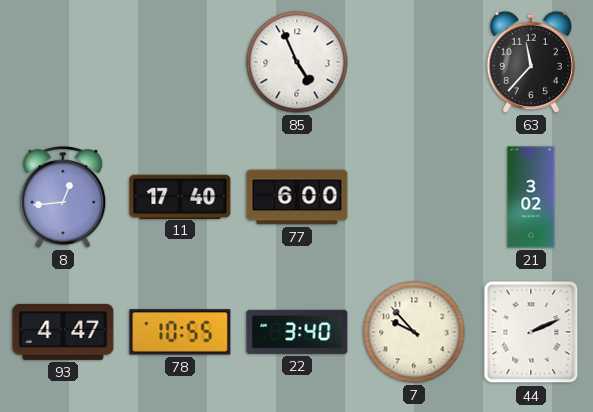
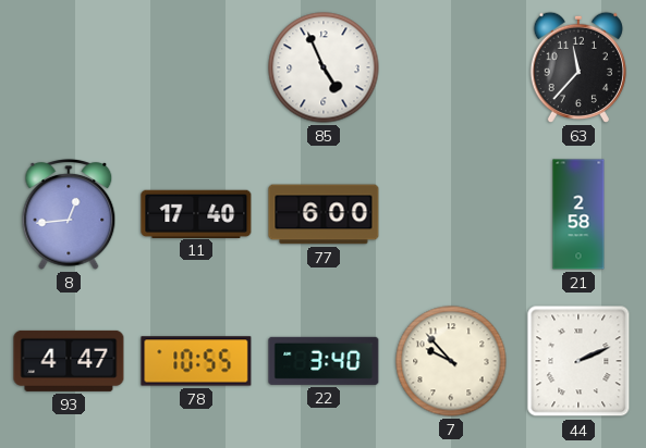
21: 3:02 -> 2:58 (578, 214)
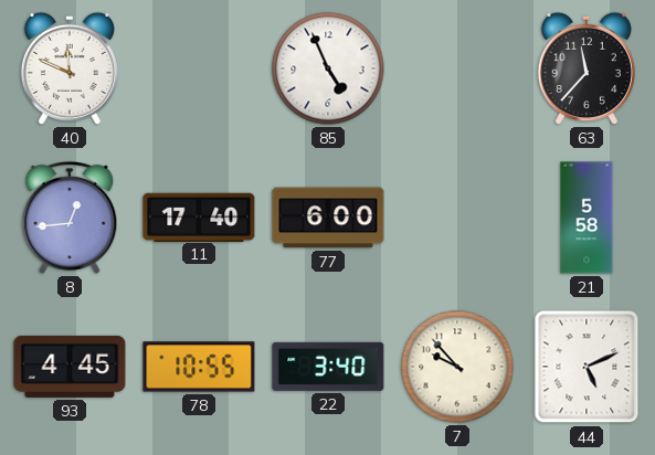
40: none -> 11:49 (70, 68)
21: 2:58 -> 5:58 (587, 218)
93: 4:47 -> 4:45 (70, 367)
44: 2:11 -> 5:11 (587, 367)
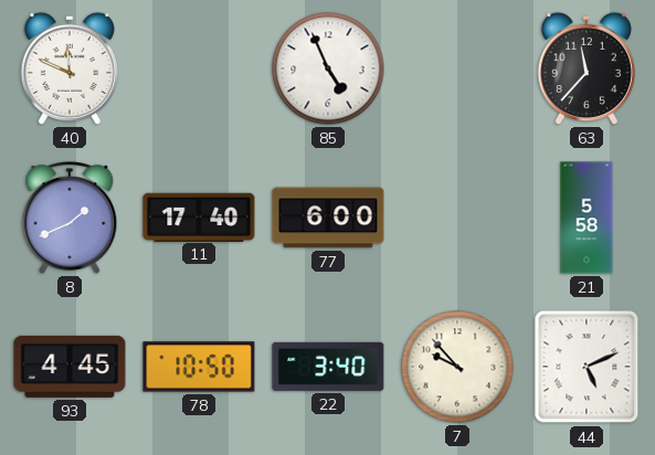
8: 12:44 -> 1:41 (70, 219)
78: 10:55 -> 10:50 (199, 367)
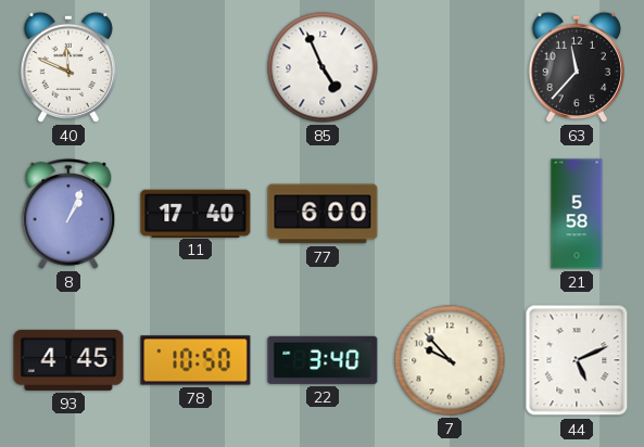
8: 1:41 -> 1:04 (68, 215)
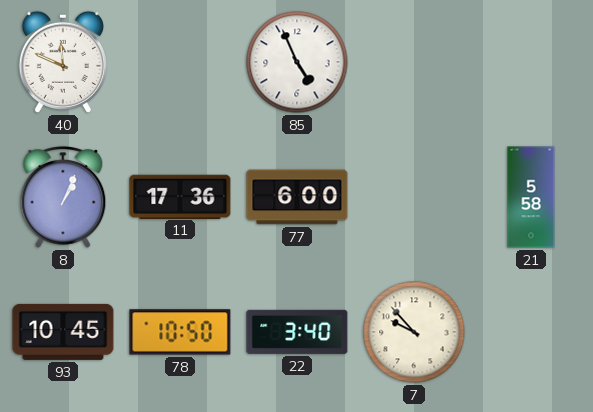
63: 11:37 -> none (577, 67)
11: 17:40 -> 17:36 (180, 196)
93: 4:45 -> 10:45 (63, 332)
44: 5:11 -> none (577, 360)
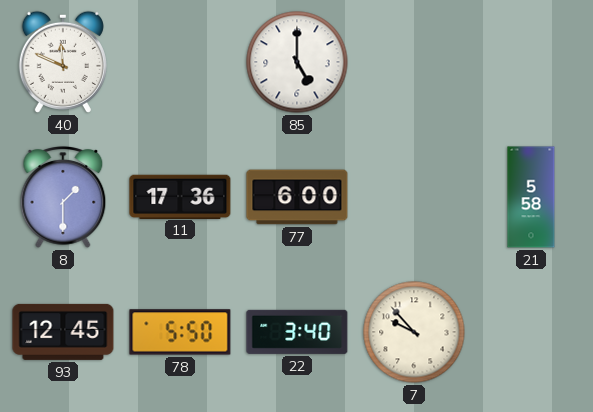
85: 4:56 -> 5:00 (297, 62)
8: 1:04 -> 1:30 (63, 198)
93: 10:45 -> 12:45 (63, 332)
78: 10:50 -> 5:50 (180, 332)
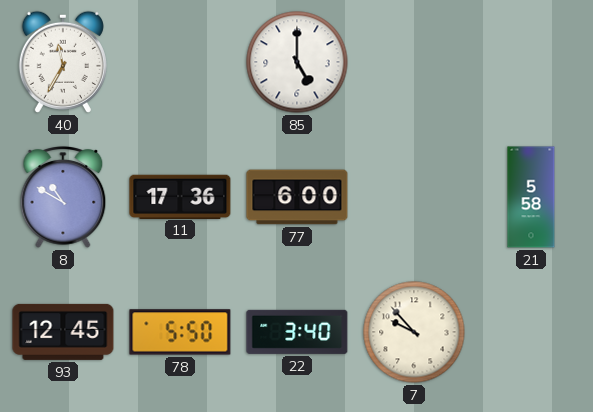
40: 11:49 -> 11:35 (63, 62)
8: 1:30 -> 10:50 (63, 198)
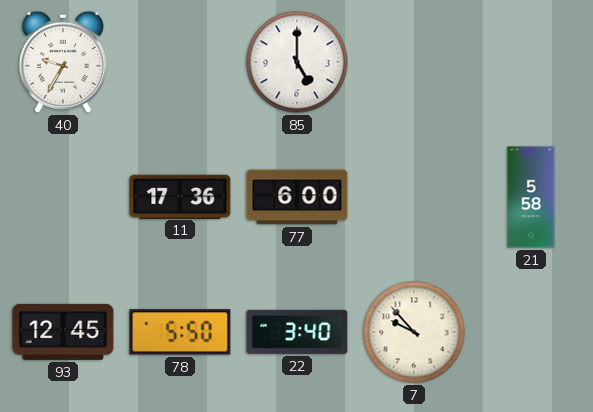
40: 11:35 -> 9:35 (63, 62)
8: 10:50 -> none (63, 198)
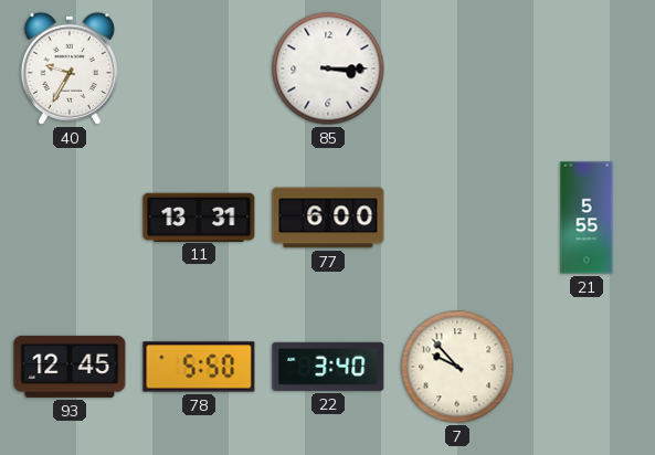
85: 5:00 -> 3:15 (328, 68)
11: 17:36 -> 13:31 (199, 216)
21: 5:58 -> 5:55 (587, 218)
